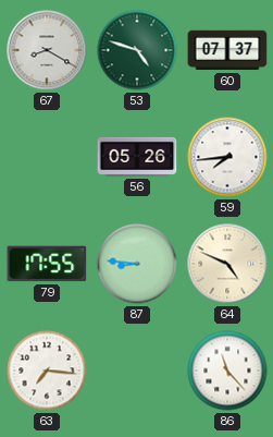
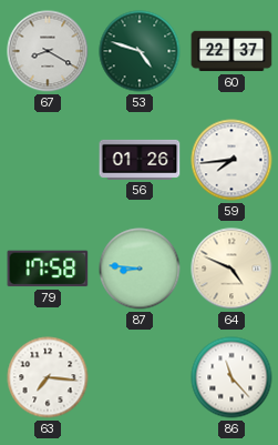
60: 07:37 -> 22:37 (231, 51)
56: 05:26 -> 01:26 (140, 160)
79: 17:55 -> 17:58 (48, 269)
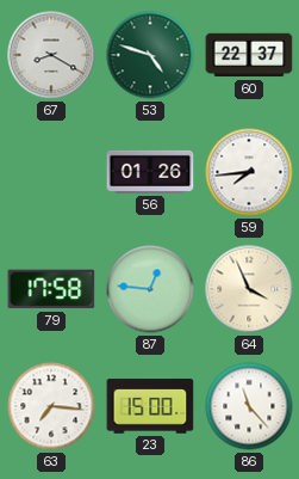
87: 8:46 -> 12:46 (150, 289)
64: 4:49 -> 3:56 (249, 289)
23: none -> 15:00 (150, 406)
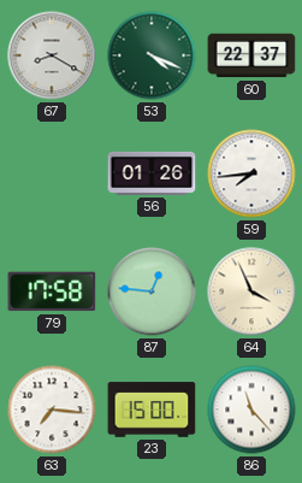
53: 4:48 -> 4:19 (152, 55)
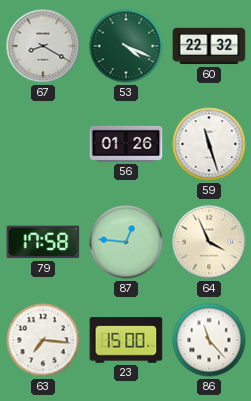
60: 22:37 -> 22:32 (209, 46)
59: 7:44 -> 11:27 (209, 144)
